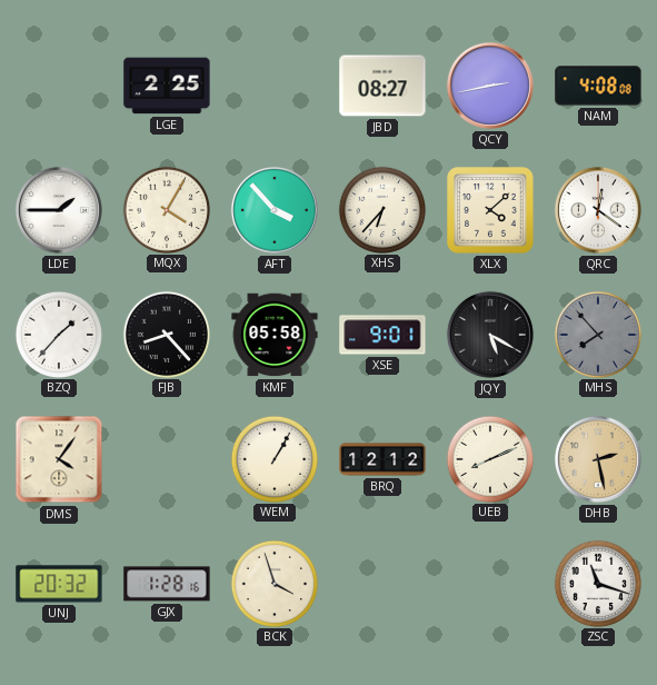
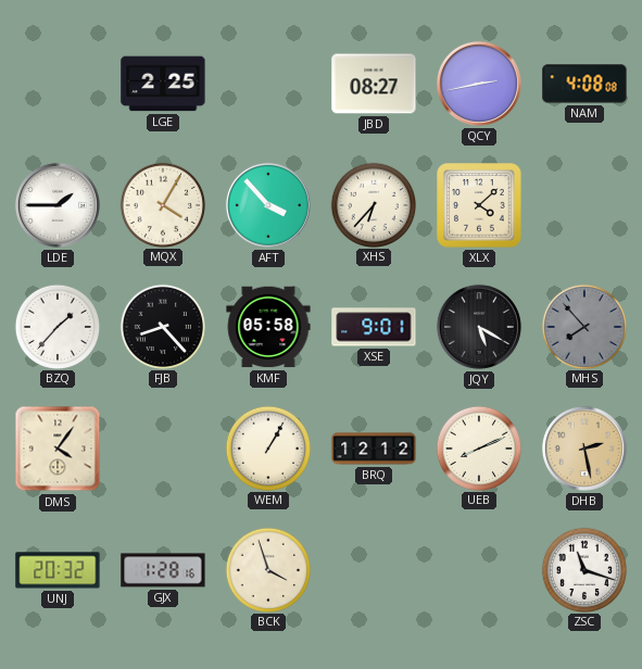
QRC: 12:21 -> none (598, 210)
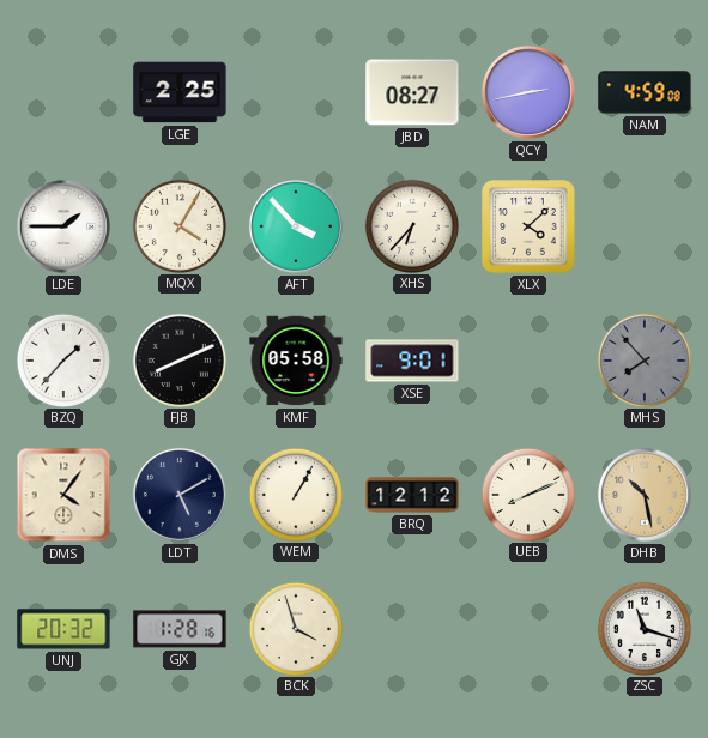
NAM: 4:08 -> 4:59 (645, 92)
FJB: 8:23 -> 8:11 (178, 359)
JQY: 5:20 -> none (479, 327)
LDT: none -> 5:10 (180, 495)
DHB: 2:28 -> 10:28 (645, 495)
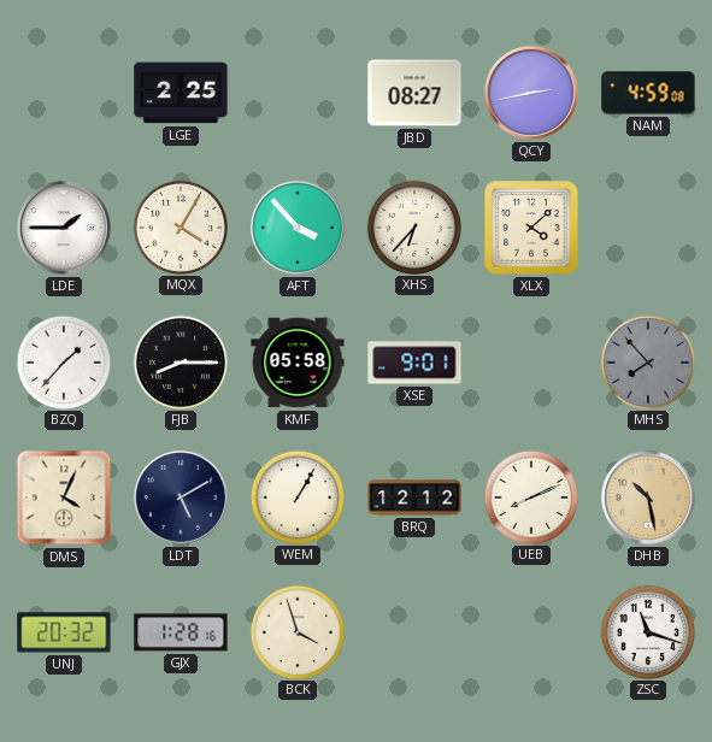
FJB: 8:11 -> 8:15 (180, 361)
DMS: 4:06 -> 4:04 (64, 497)
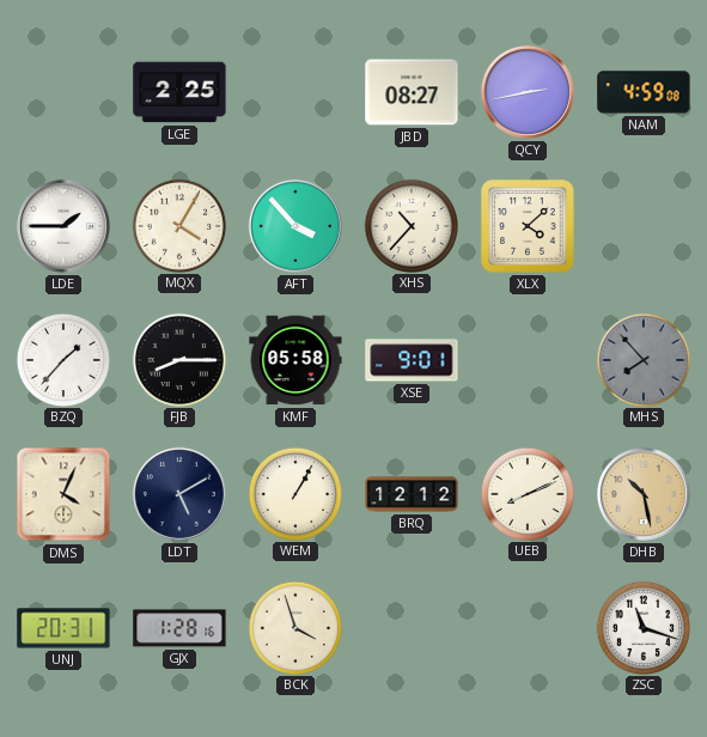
XHS: 6:37 -> 10:37 (410, 225)
UNJ: 20:32 -> 20:31 (63, 628)
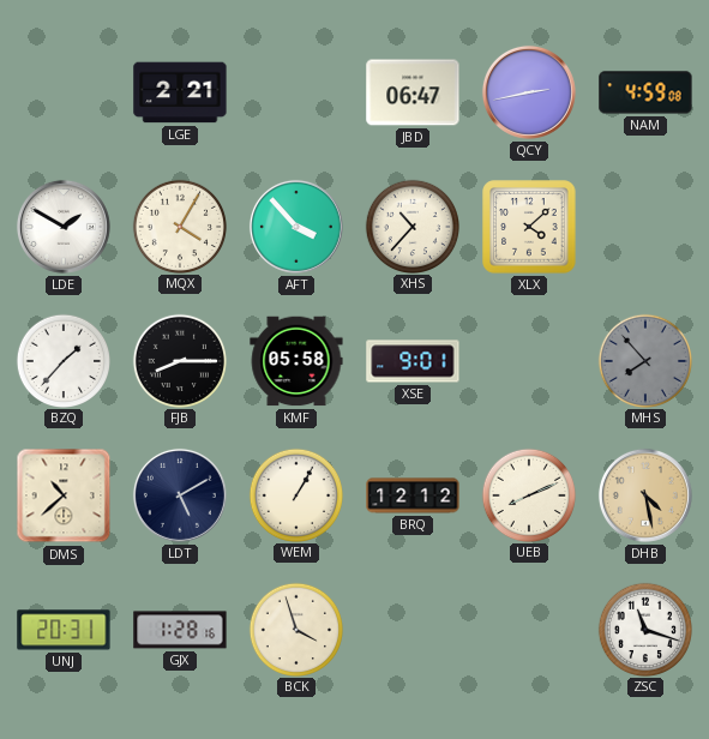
LGE: 2:25 -> 2:21 (180, 92)
JBD: 08:27 -> 06:47 (413, 92)
LDE: 1:45 -> 1:50 (64, 227)
DMS: 4:04 -> 10:38 (64, 495)
DHB: 10:28 -> 4:28 (645, 495)
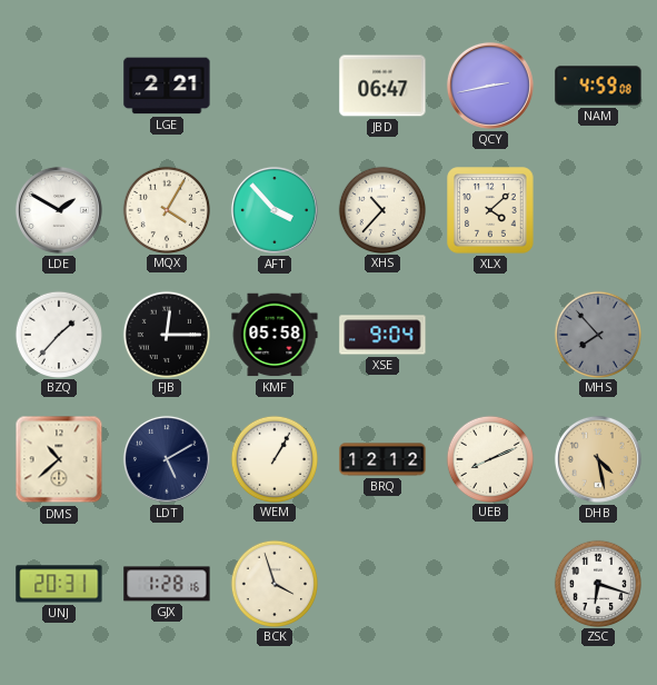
FJB: 8:15 -> 12:15 (166, 334)
XSE: 9:01 -> 9:04 (382, 335)
ZSC: 11:18 -> 6:18 (597, 583)
